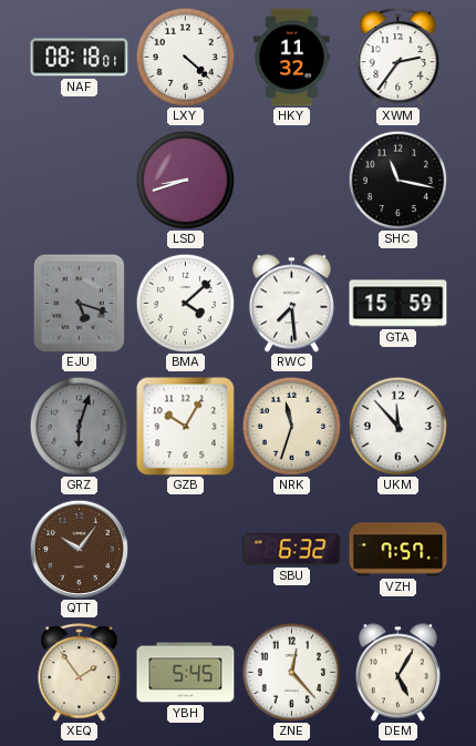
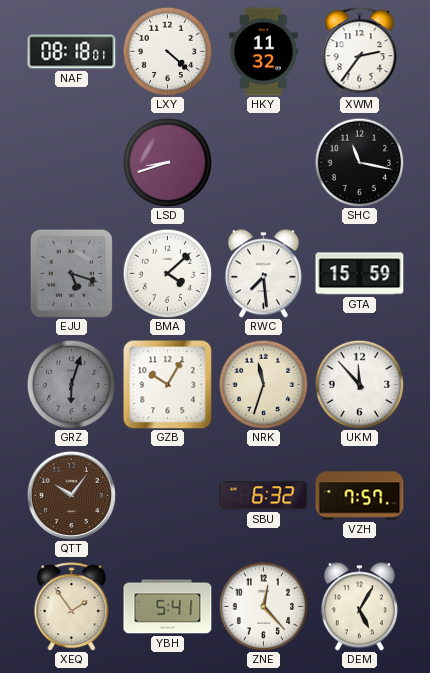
YBH: 5:45 -> 5:41 (168, 607)
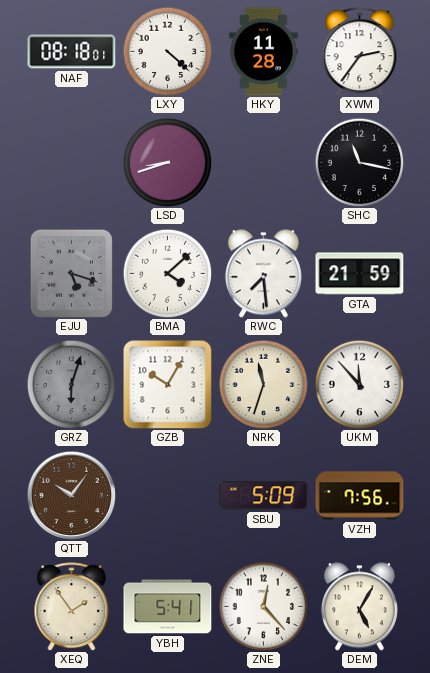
HKY: 11:32 -> 11:28 (264, 52)
GTA: 15:59 -> 21:59 (360, 274)
SBU: 6:32 -> 5:09 (264, 496)
VZH: 7:57 -> 7:56 (360, 496)
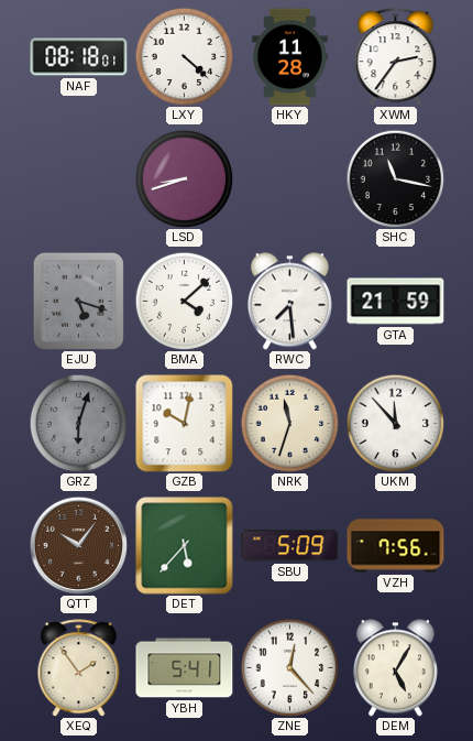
GZB: 10:05 -> 10:02 (185, 424)
DET: none -> 5:37 (185, 546)
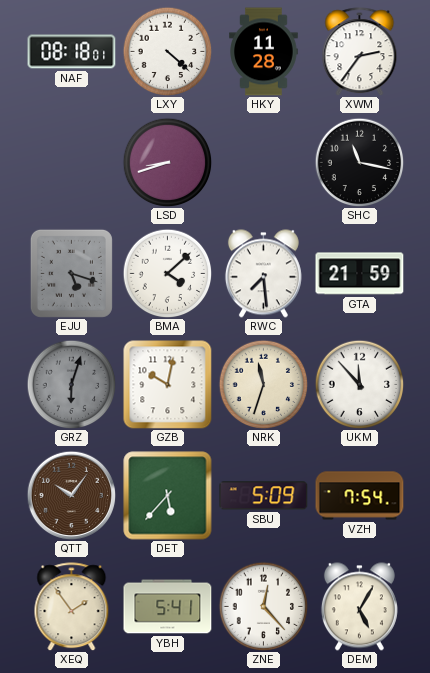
VZH: 7:56 -> 7:54 (360, 496)
